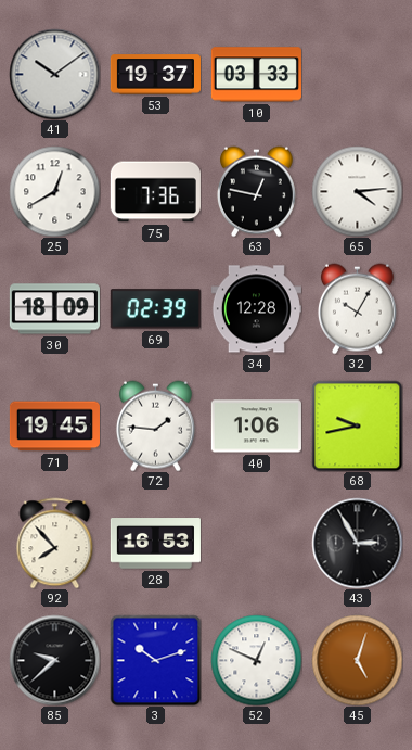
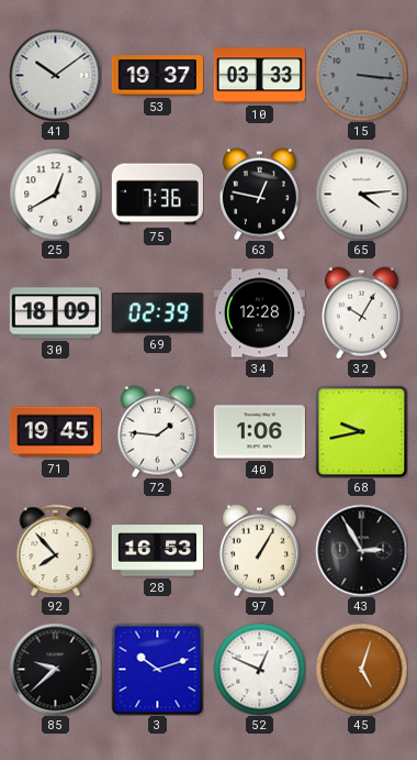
15: none -> 3:16 (361, 75)
97: none -> 1:05 (259, 550)
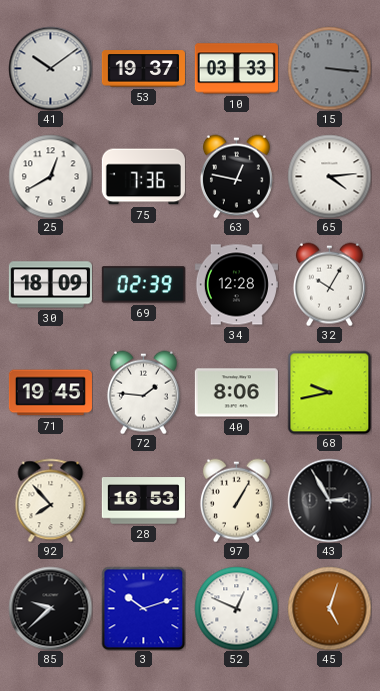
40: 1:06 -> 8:06 (236, 393)
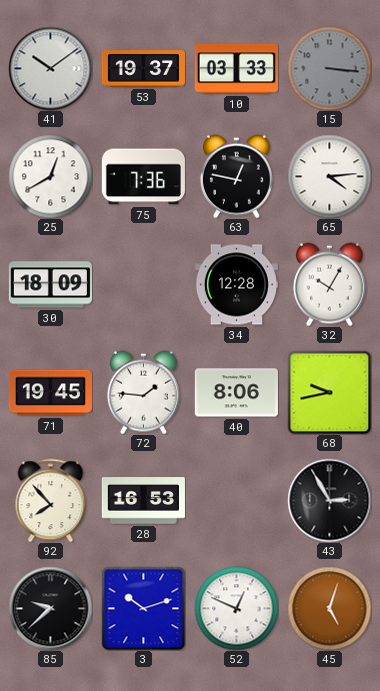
69: 02:39 -> none (143, 285)
97: 1:05 -> none (236, 500)
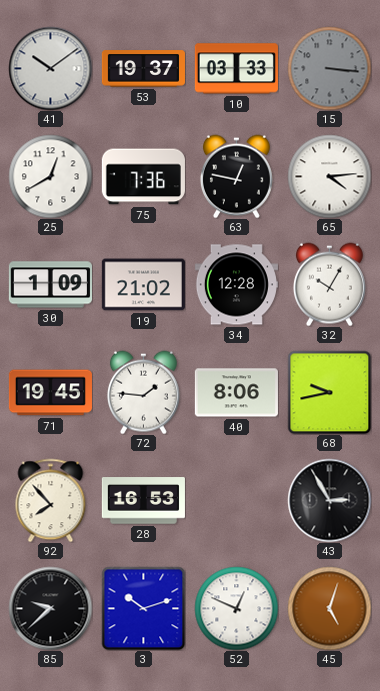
30: 18:09 -> 1:09 (50, 285)
19: none -> 21:02 (143, 285)
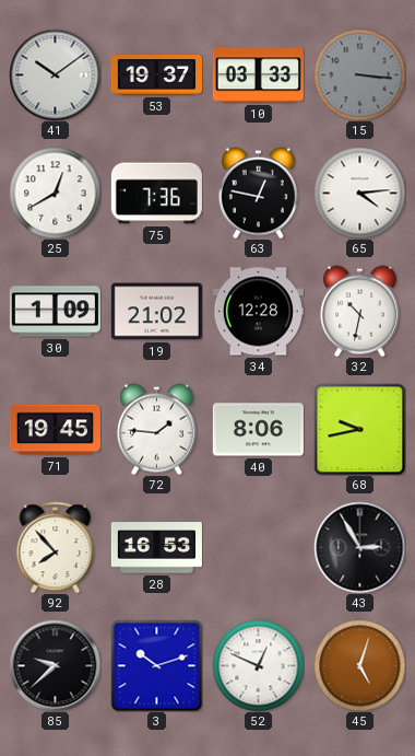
32: 10:05 -> 10:32 (359, 311)
